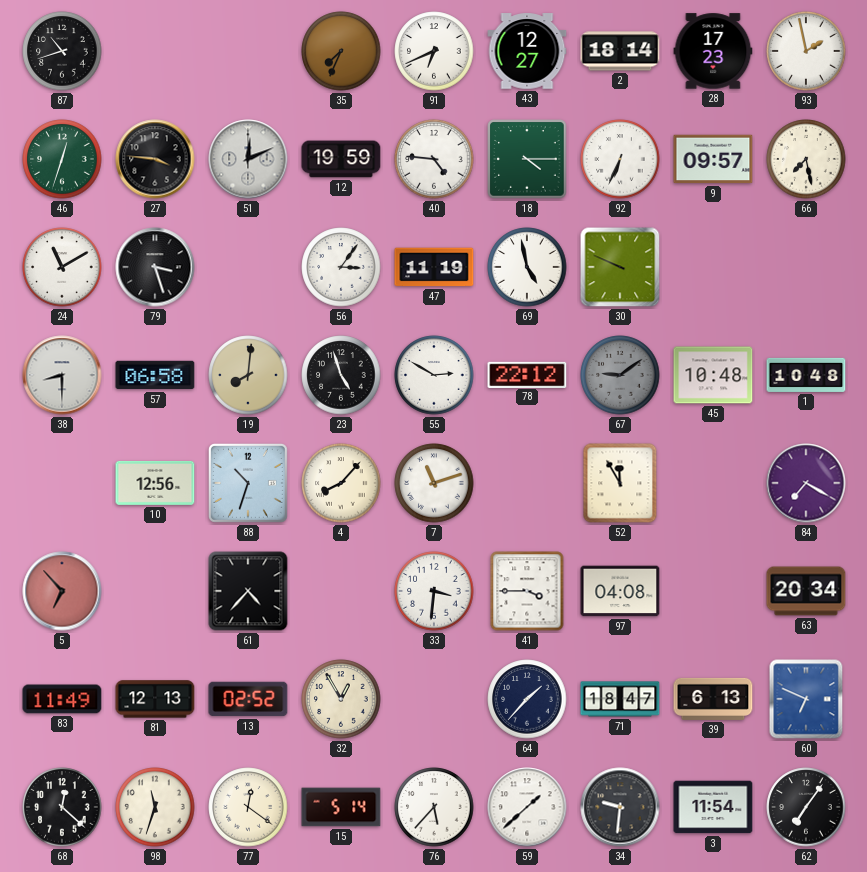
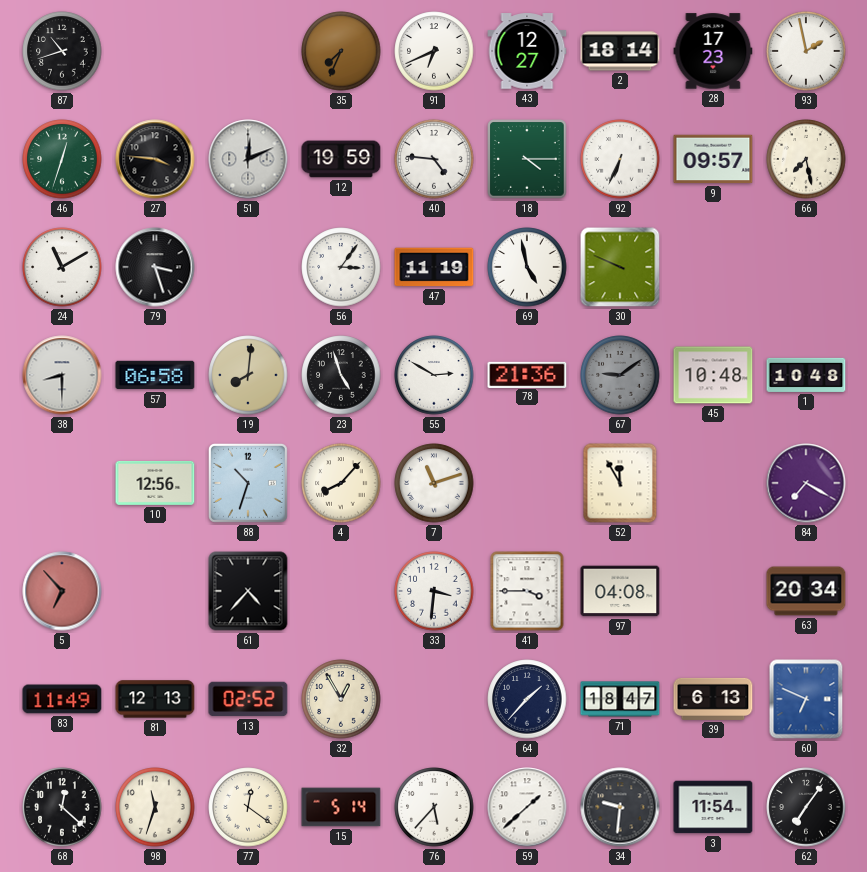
78: 22:12 -> 21:36 (527, 374)
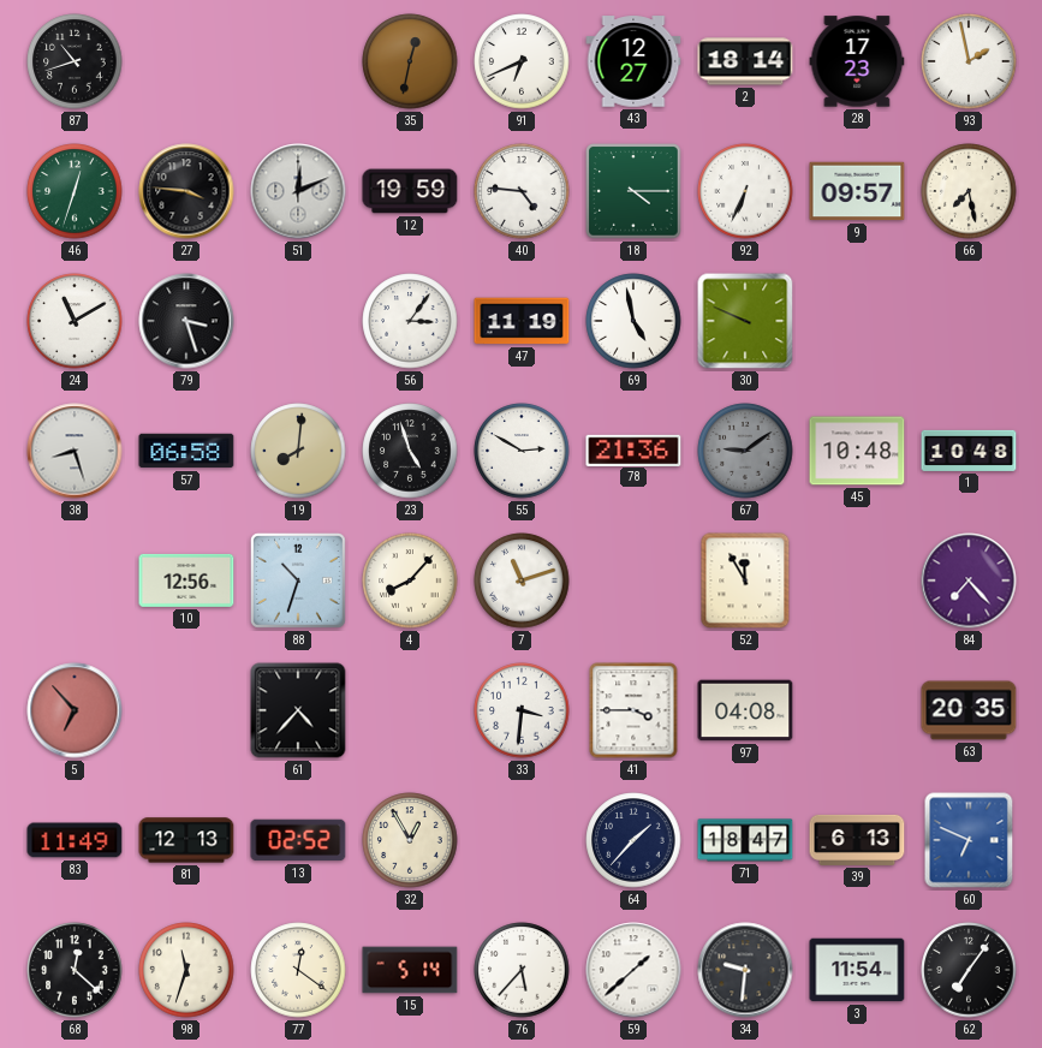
35: 7:34 -> 12:32 (410, 61)
38: 8:30 -> 8:27 (75, 451)
84: 7:20 -> 7:23 (969, 580)
63: 20:34 -> 20:35 (969, 710)
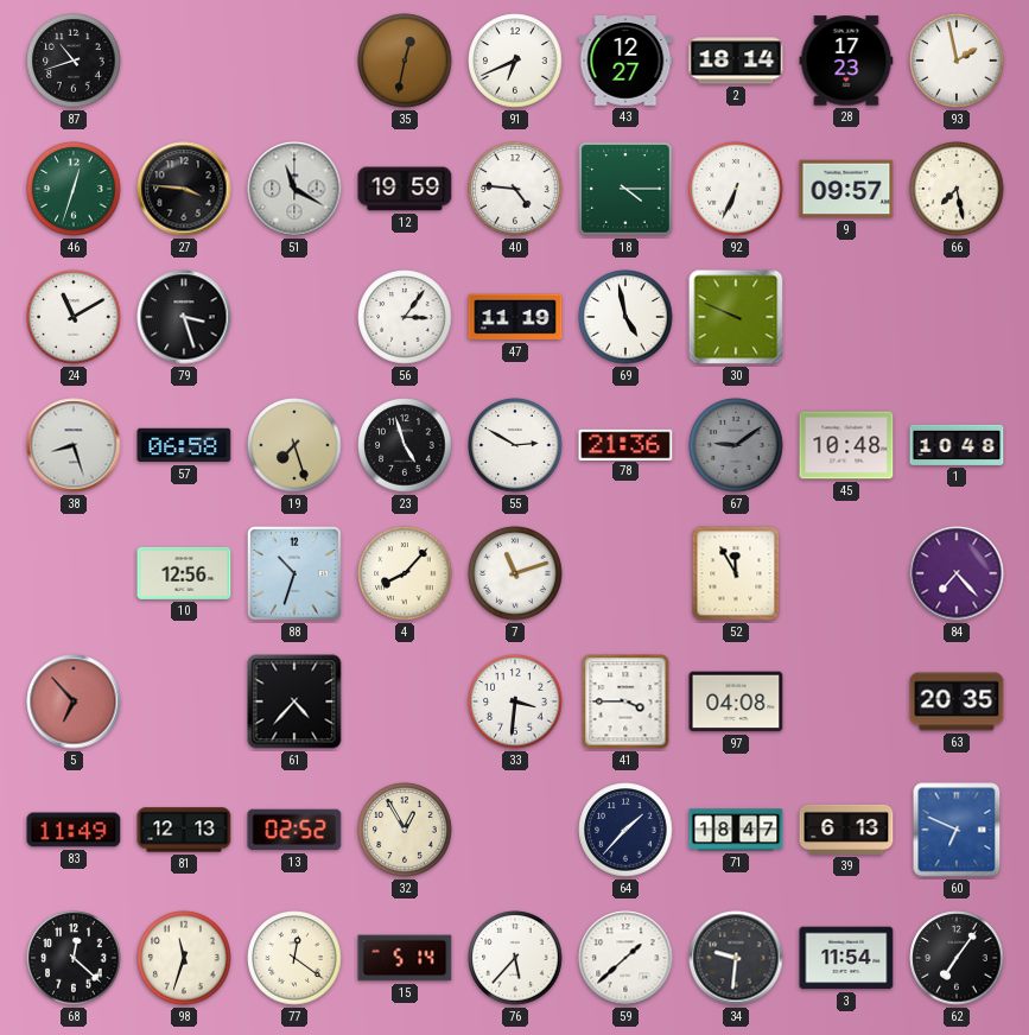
51: 12:11 -> 11:20 (294, 189)
19: 8:01 -> 7:27 (294, 445)
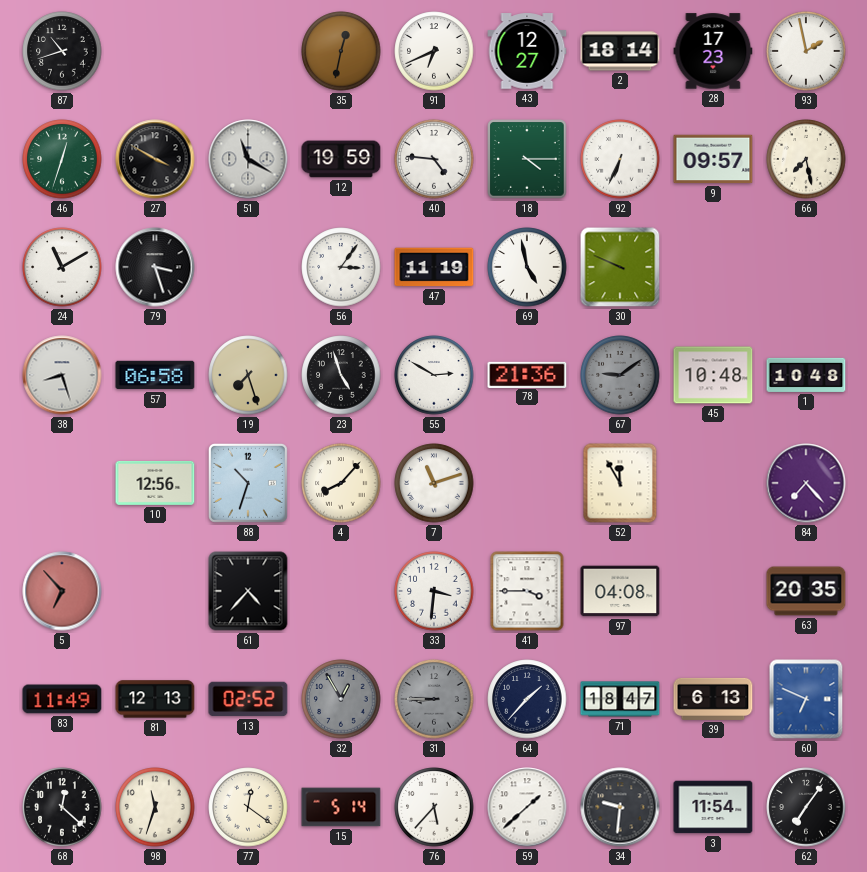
27: 3:46 -> 3:50 (155, 159)
32 dial: cream -> grey (341, 699)
31: none -> 8:45 (434, 699)
